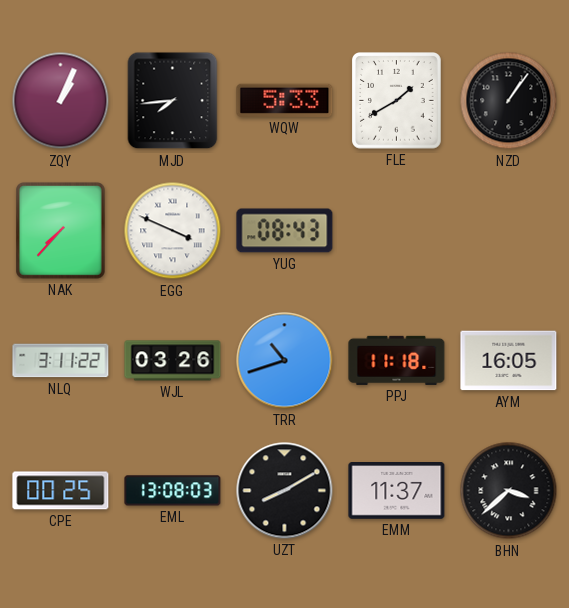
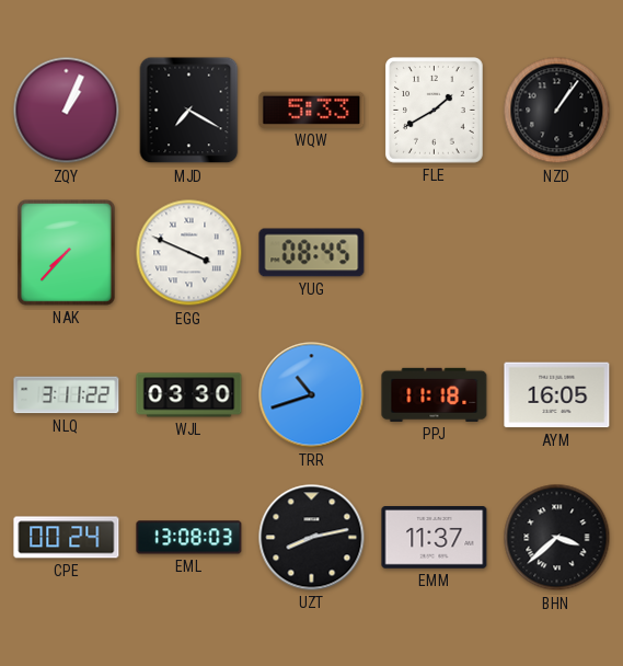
MJD: 7:44 -> 7:20 (189, 111)
YUG: 08:43 -> 08:45 (312, 253)
WJL: 03:26 -> 03:30 (189, 395)
CPE: 00:25 -> 00:24 (67, 538)
UZT: 8:10 -> 8:13 (312, 538)
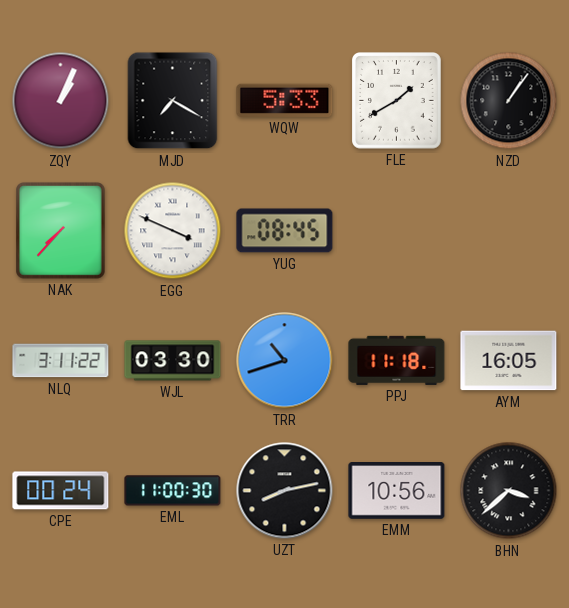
EML: 13:08 -> 11:00 (173, 491)
EMM: 11:37 -> 10:56 (397, 491)
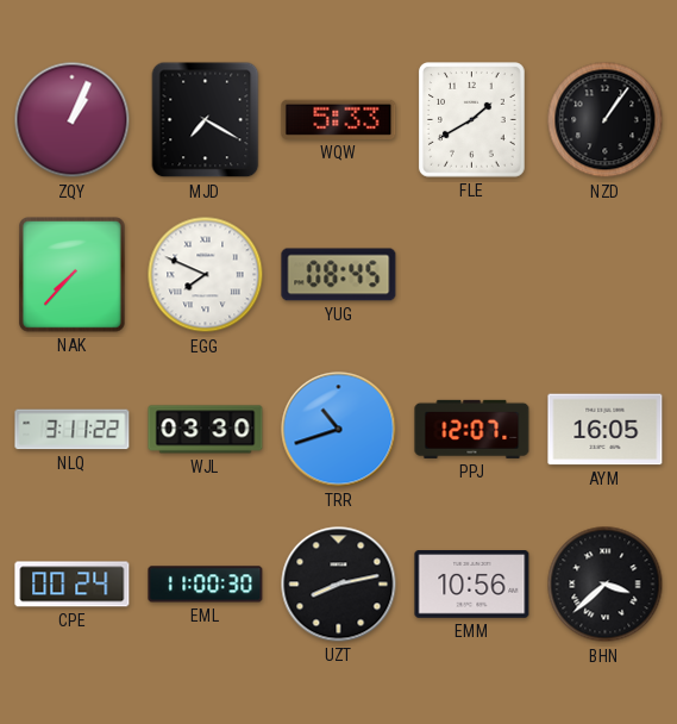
EGG: 3:49 -> 7:49 (206, 275)
PPJ: 11:18 -> 12:07 (472, 429)
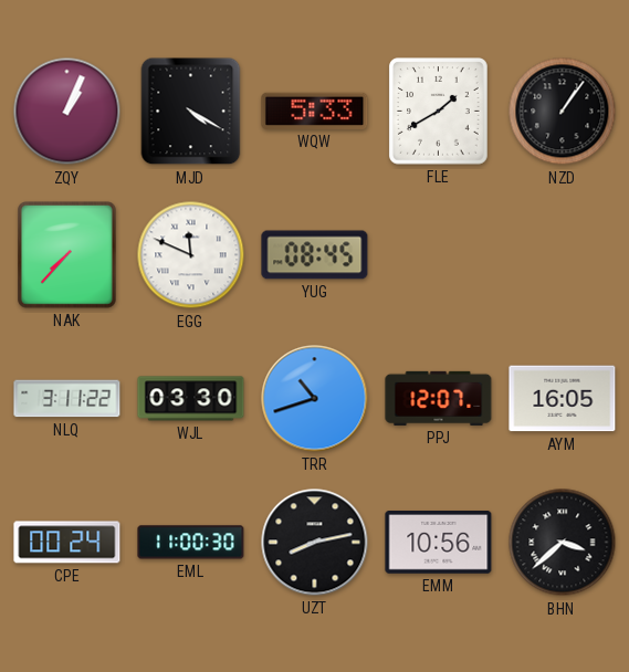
MJD: 7:20 -> 4:20 (191, 112)
EGG: 7:49 -> 11:49 (191, 255)
